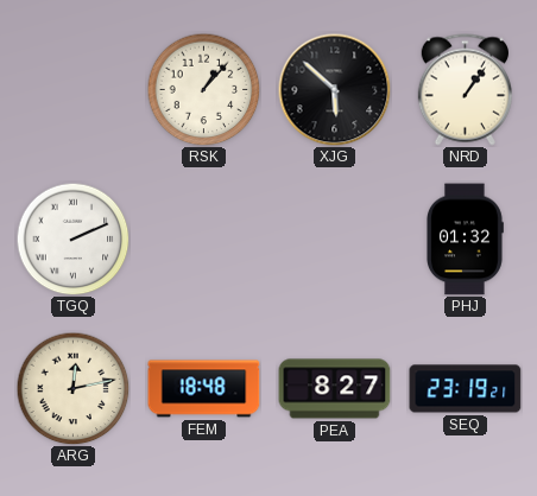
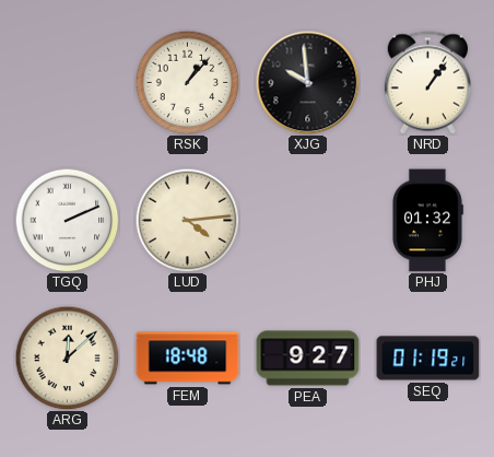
XJG: 5:52 -> 9:59 (307, 82)
LUD: none -> 4:14 (187, 220)
ARG: 12:13 -> 12:08 (67, 358)
PEA: 8:27 -> 9:27 (308, 359)
SEQ: 23:19 -> 01:19 (428, 359)
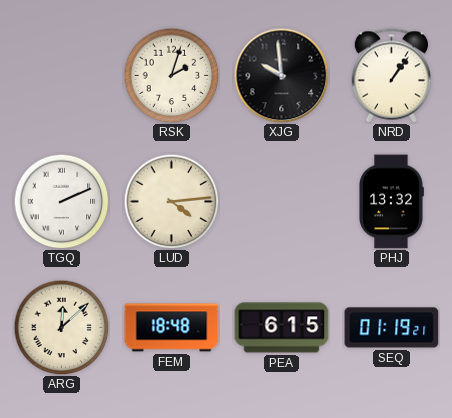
RSK: 1:07 -> 2:03 (171, 75)
PHJ: 01:32 -> 13:32 (392, 202)
PEA: 9:27 -> 6:15 (282, 328)
